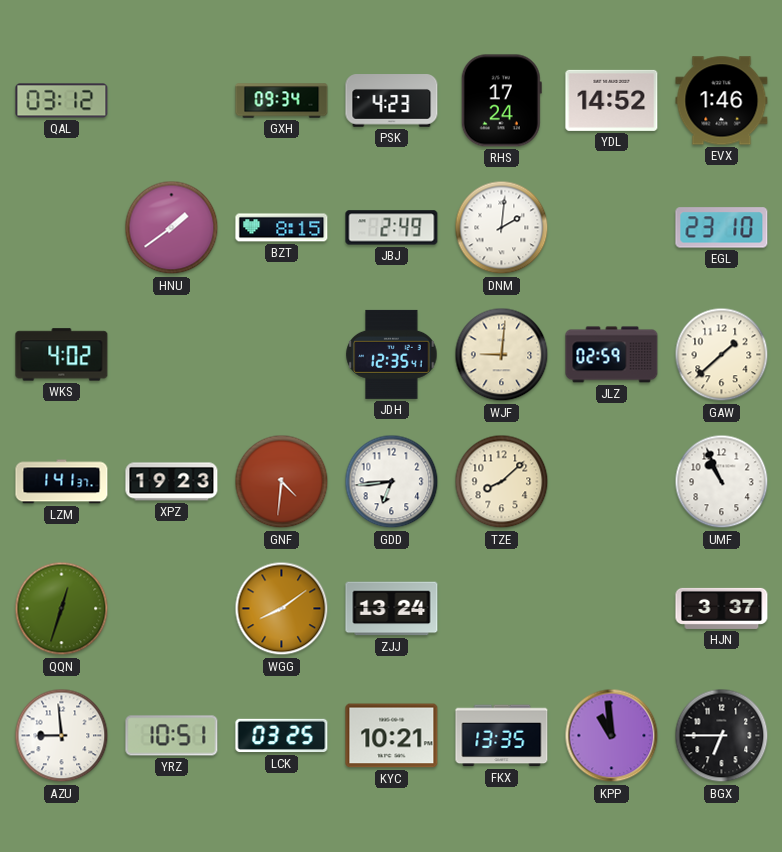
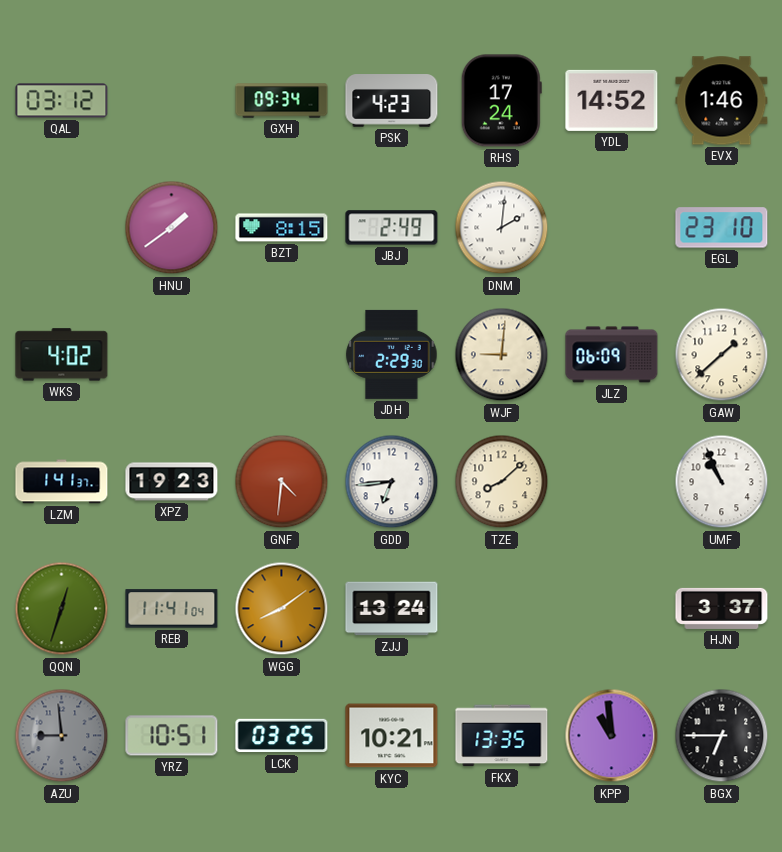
JDH: 12:35 -> 2:29 (392, 354)
JLZ: 02:59 -> 06:09 (612, 355)
REB: none -> 11:41 (172, 609)
AZU dial: white -> grey (62, 736)
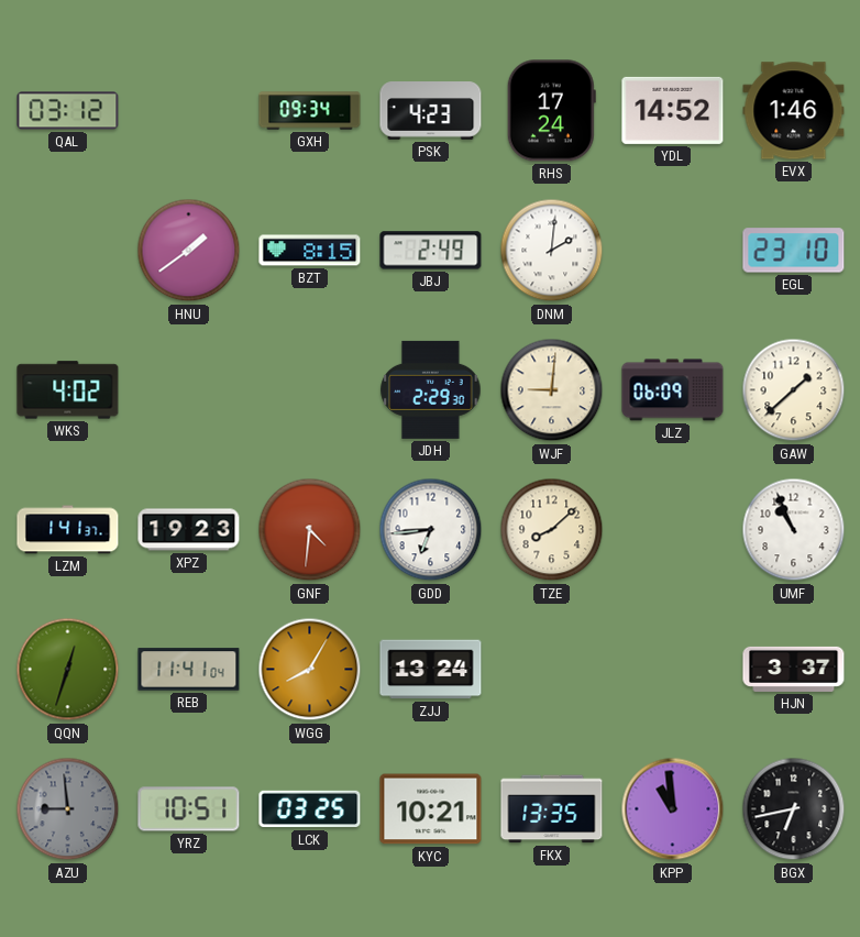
WGG: 8:09 -> 8:05 (310, 670)
BGX: 6:45 -> 6:43 (794, 809)
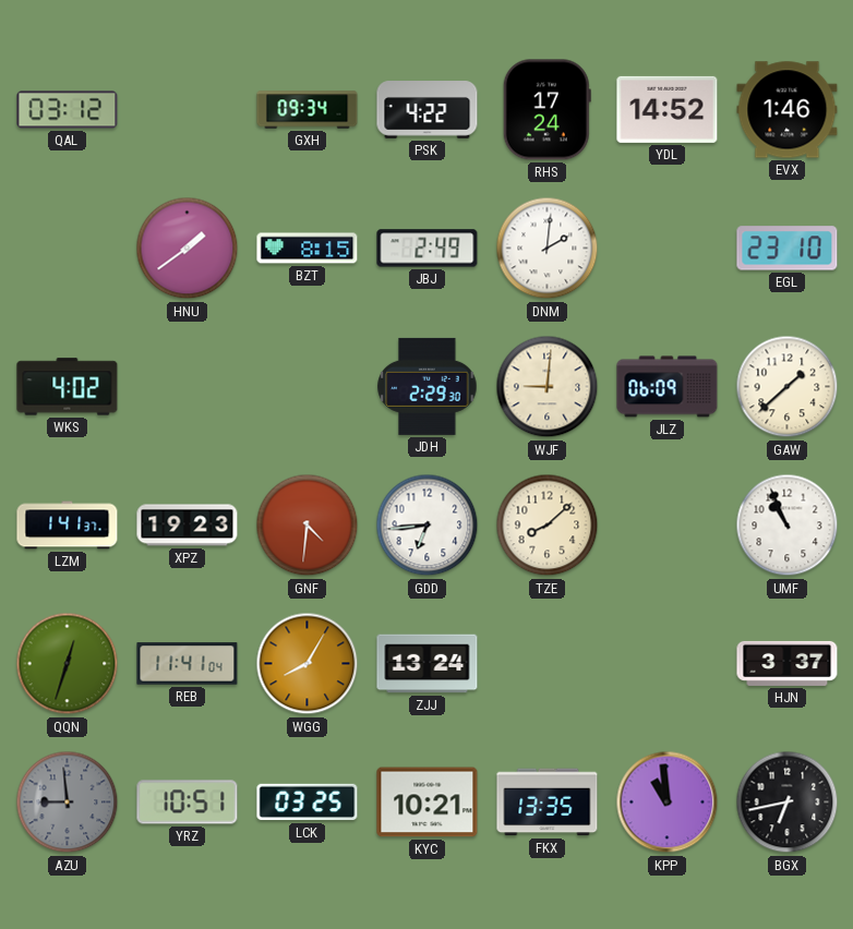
PSK: 4:23 -> 4:22 (428, 110)
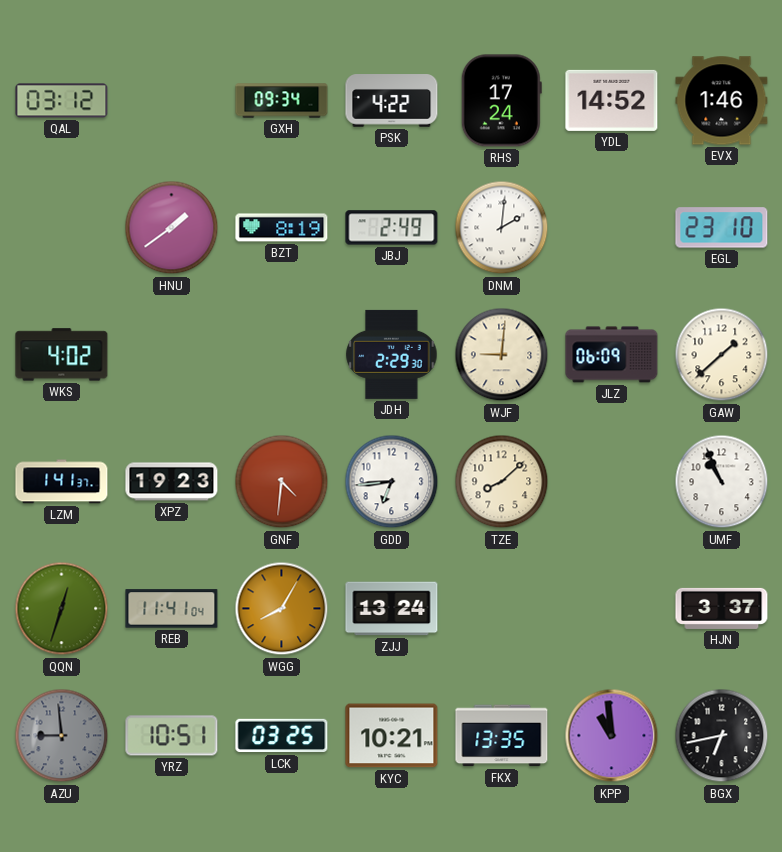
BZT: 8:15 -> 8:19 (282, 228)
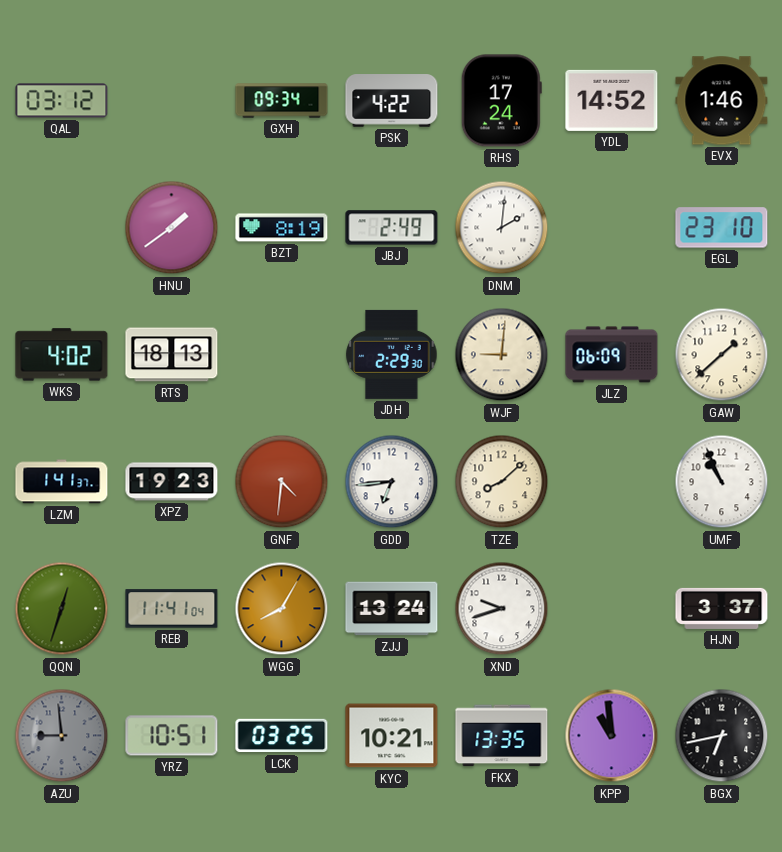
RTS: none -> 18:13 (172, 355)
XND: none -> 9:42 (502, 609)
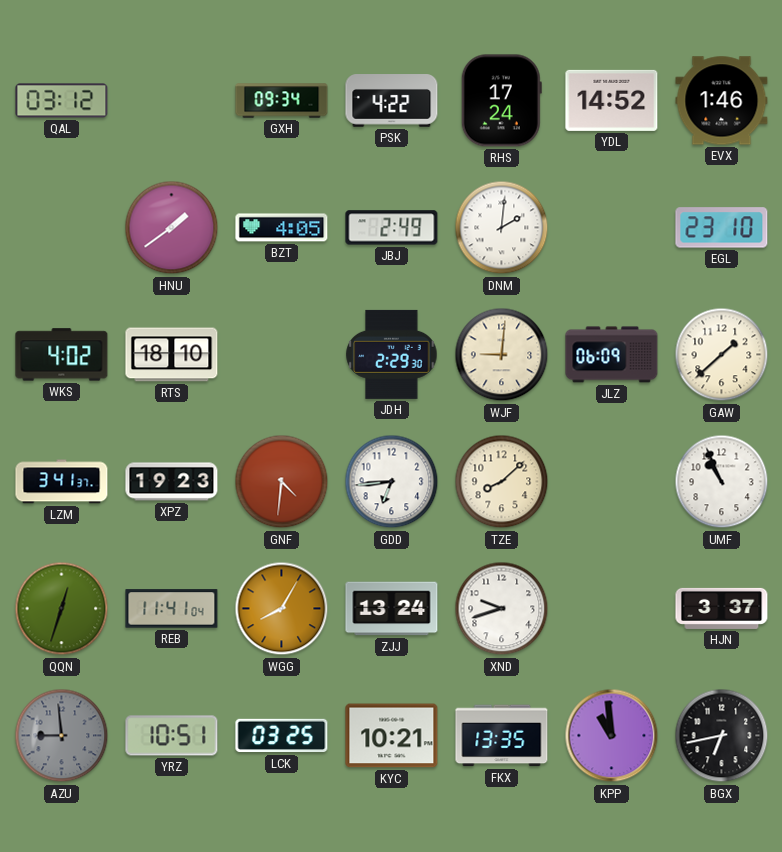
BZT: 8:19 -> 4:05 (282, 228)
RTS: 18:13 -> 18:10 (172, 355)
LZM: 1:41 -> 3:41 (62, 482)
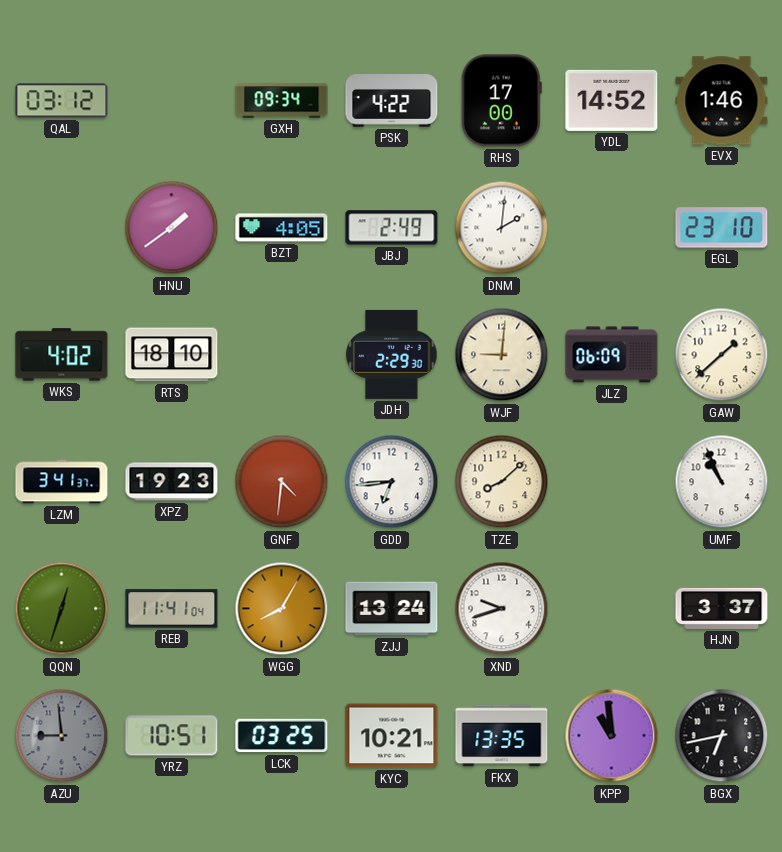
RHS: 17:24 -> 17:00 (501, 101)
